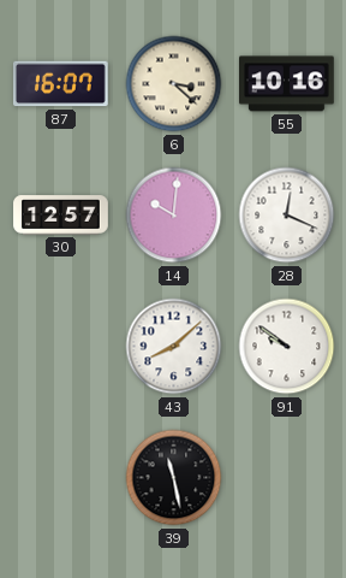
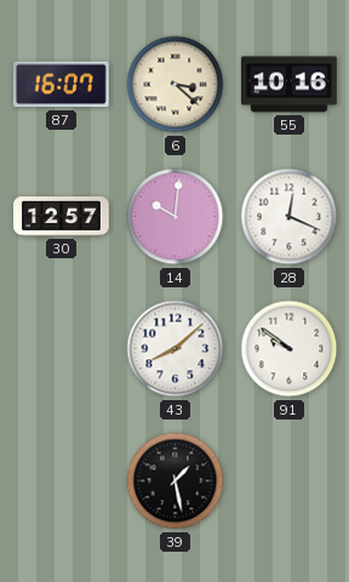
39: 11:28 -> 1:28 (176, 481)
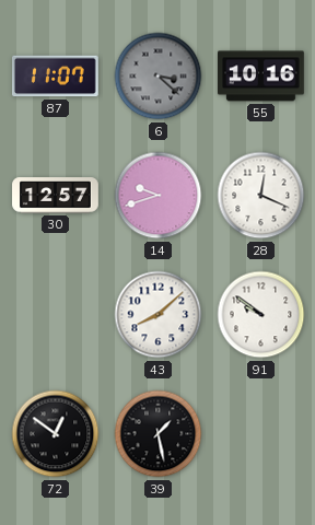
87: 16:07 -> 11:07 (56, 77)
6 dial: cream -> grey (159, 77)
14: 10:01 -> 9:42 (159, 196)
72: none -> 12:51 (56, 434)
